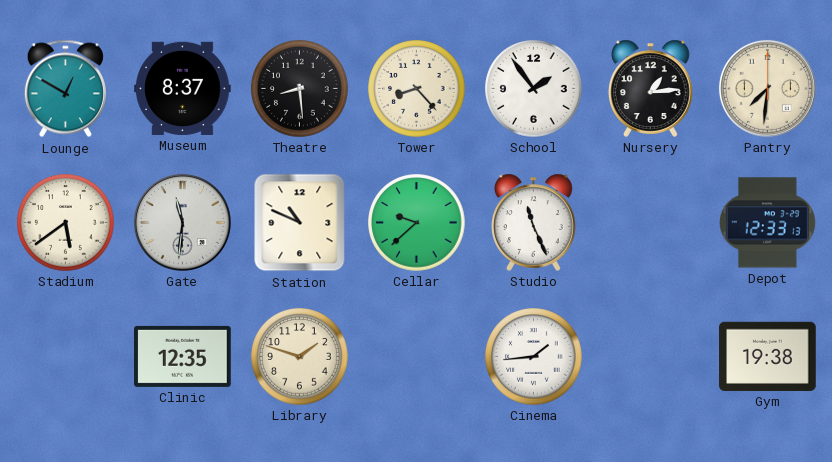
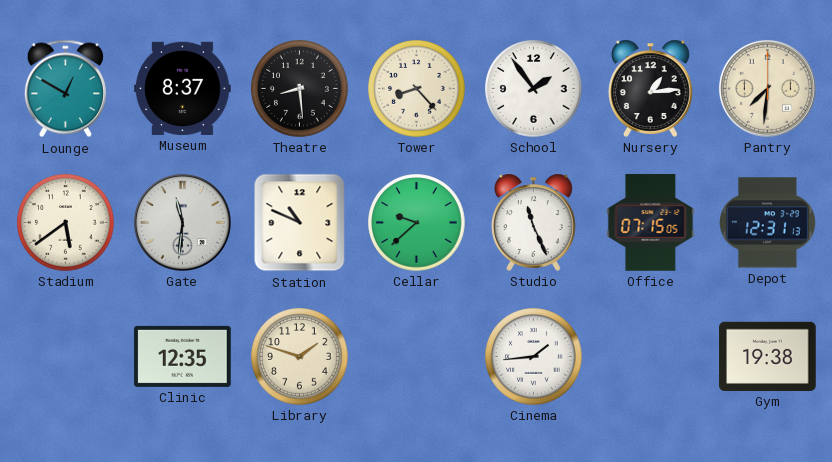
Office: none -> 07:15 (651, 223)
Depot: 12:33 -> 12:31 (767, 223)
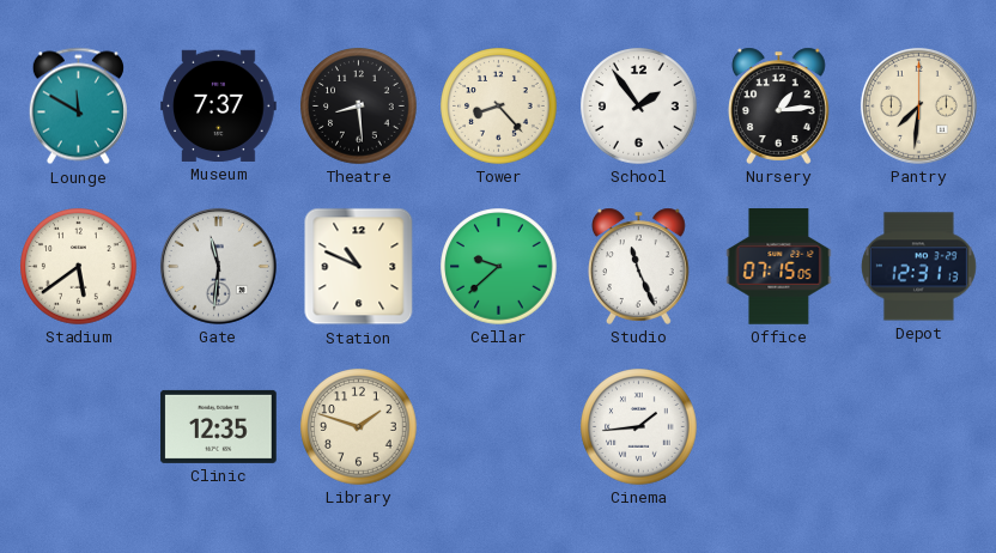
Lounge: 12:50 -> 11:50 (78, 107)
Museum: 8:37 -> 7:37 (219, 105)
Gym: 19:38 -> none (768, 356)
